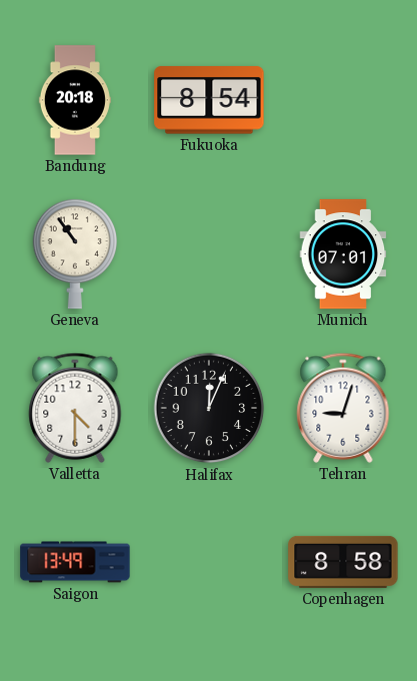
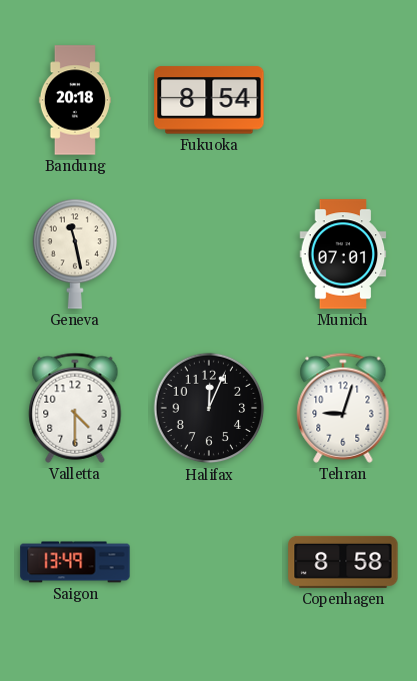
Geneva: 10:54 -> 11:28 (74, 254)
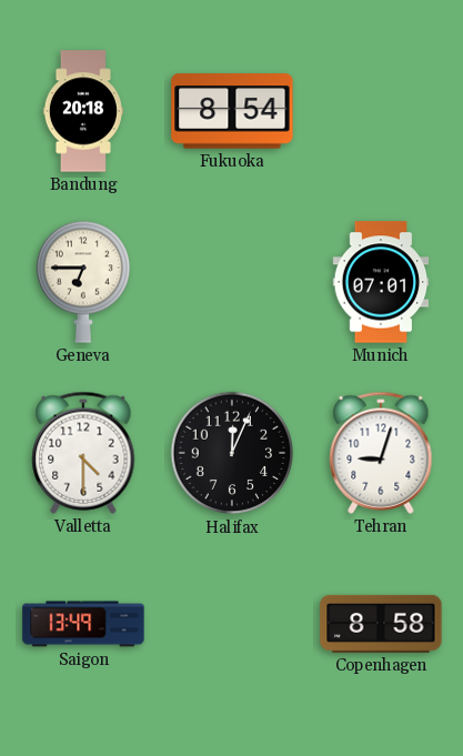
Geneva: 11:28 -> 6:45 (82, 282)
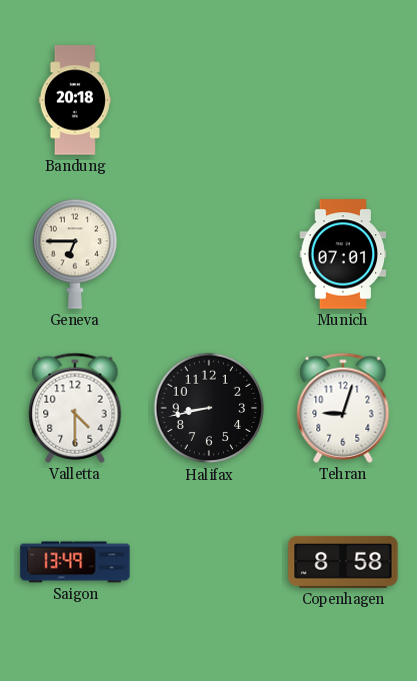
Fukuoka: 8:54 -> none (232, 111)
Halifax: 12:04 -> 8:43 (209, 408)
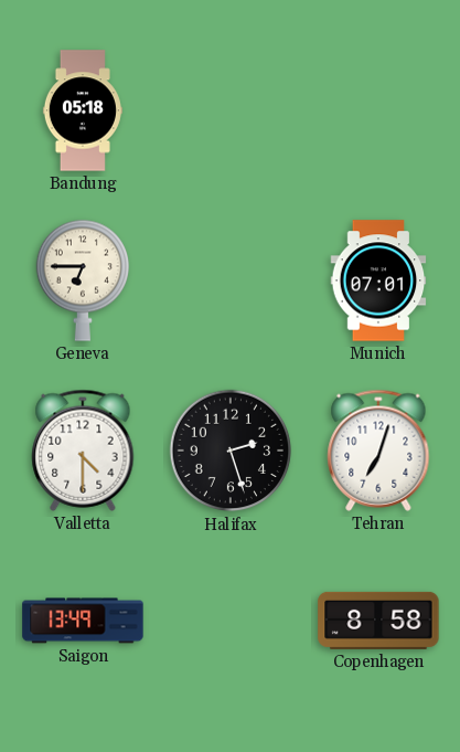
Bandung: 20:18 -> 05:18 (83, 110)
Halifax: 8:43 -> 2:27 (231, 451)
Tehran: 9:03 -> 7:03 (378, 451)
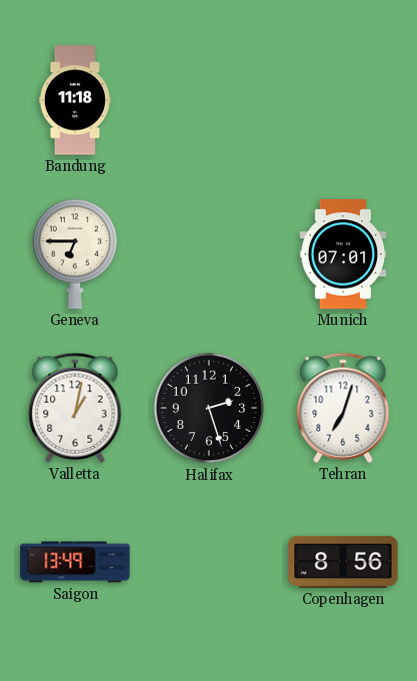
Bandung: 05:18 -> 11:18 (75, 100)
Valletta: 4:30 -> 1:02 (75, 408)
Copenhagen: 8:58 -> 8:56 (343, 562)
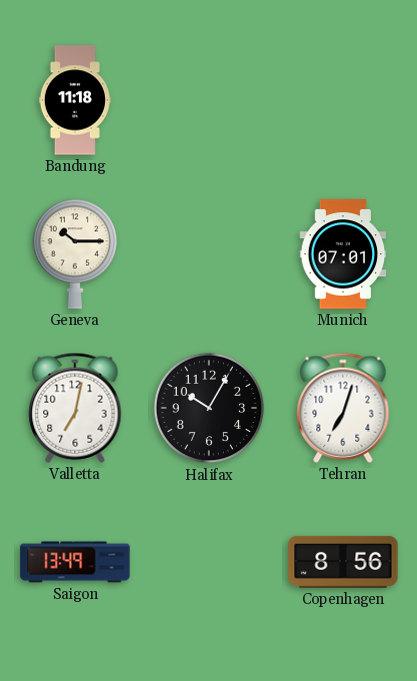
Geneva: 6:45 -> 10:15 (74, 254)
Valletta: 1:02 -> 7:02 (75, 408)
Halifax: 2:27 -> 10:05 (209, 408)
